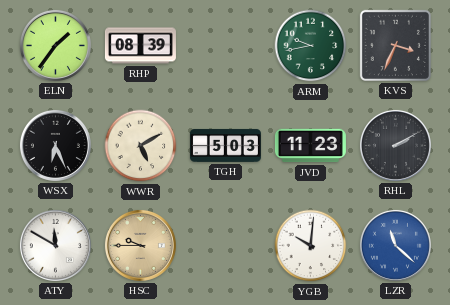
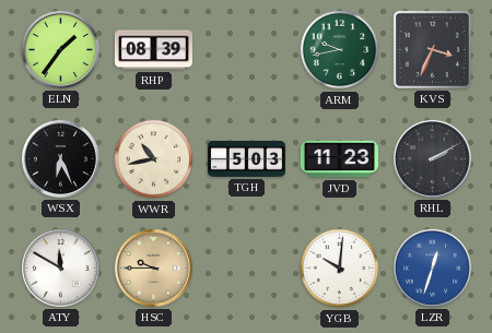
WWR: 5:10 -> 10:43 (154, 159)
LZR: 11:22 -> 12:33 (432, 267)
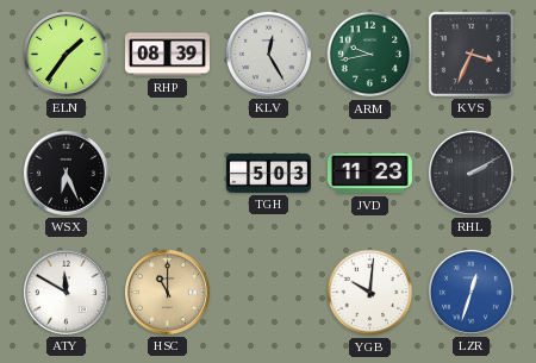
KLV: none -> 12:25 (268, 54)
WWR: 10:43 -> none (154, 159)
HSC: 9:45 -> 11:00 (167, 292)
